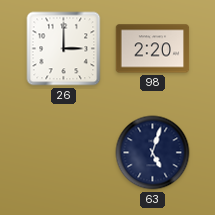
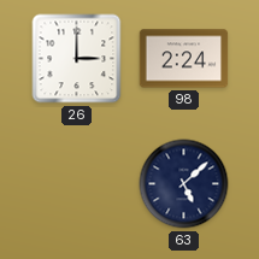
98: 2:20 -> 2:24 (184, 59)
63: 5:03 -> 5:08 (184, 184)
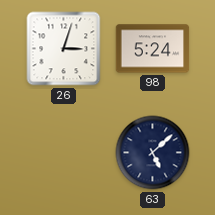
26: 3:00 -> 3:03 (64, 49)
98: 2:24 -> 5:24 (153, 49)
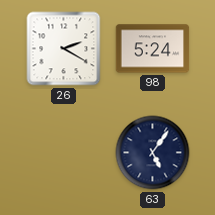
26: 3:03 -> 2:20 (64, 49)
63: 5:08 -> 5:06 (153, 153)
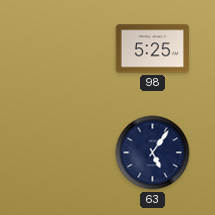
26: 2:20 -> none (64, 49)
98: 5:24 -> 5:25 (153, 49)
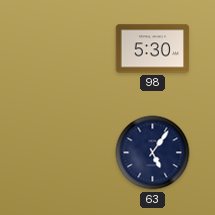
98: 5:25 -> 5:30 (153, 49)
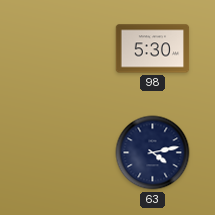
63: 5:06 -> 4:13 (153, 153)
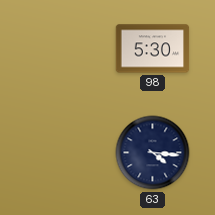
63: 4:13 -> 4:16 (153, 153)
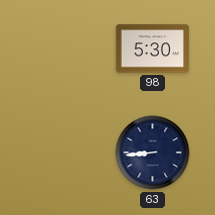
63: 4:16 -> 8:44 (153, 153)
